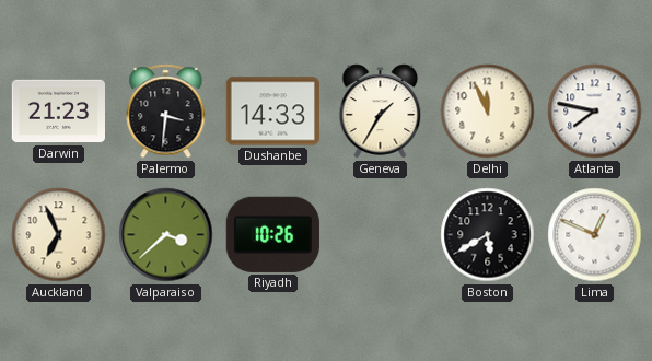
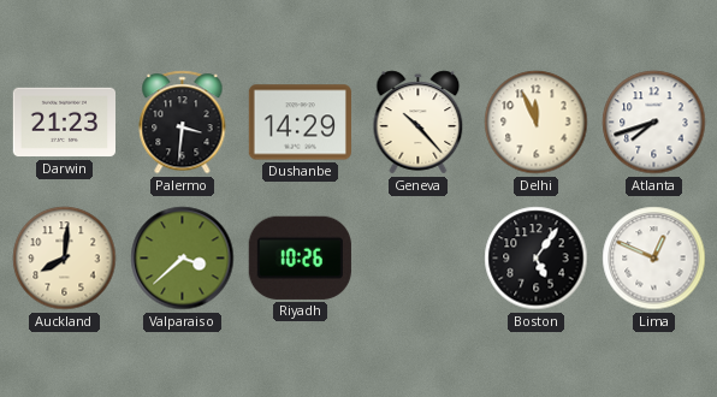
Dushanbe: 14:33 -> 14:29 (300, 123)
Geneva: 1:35 -> 10:23 (419, 123)
Atlanta: 7:47 -> 7:42 (654, 123)
Auckland: 6:56 -> 8:01 (65, 259)
Boston: 5:40 -> 5:06 (537, 259)
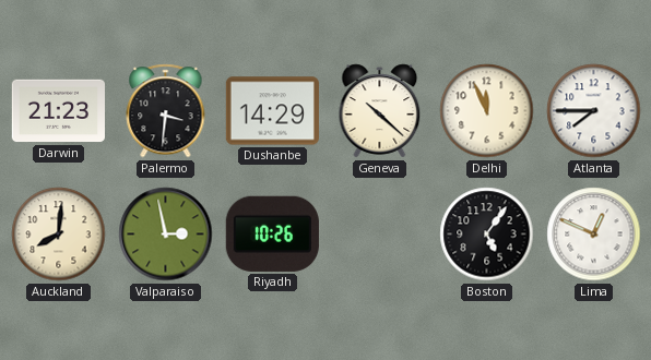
Geneva: 10:23 -> 10:22 (380, 111)
Atlanta: 7:42 -> 7:45 (594, 111)
Valparaiso: 3:38 -> 2:58 (166, 235)
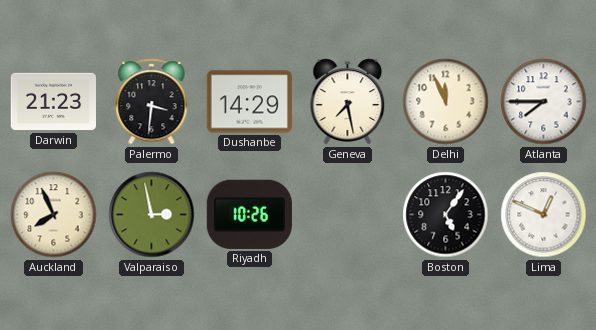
Geneva: 10:22 -> 7:28 (348, 102)
Auckland: 8:01 -> 7:56 (54, 215)
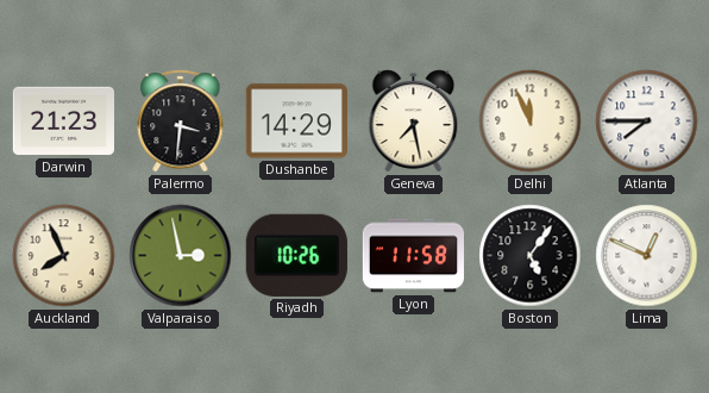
Lyon: none -> 11:58 (413, 256)
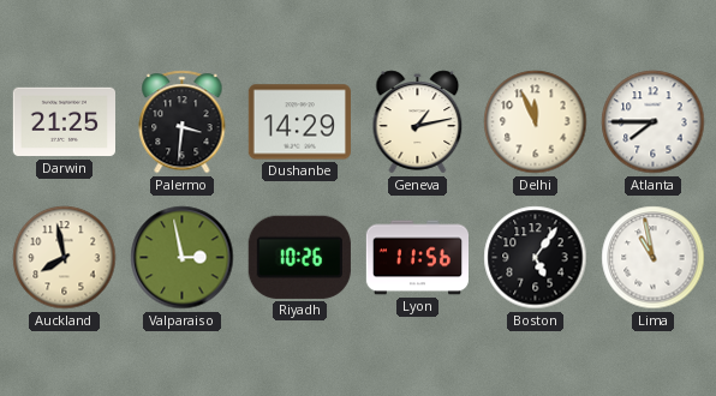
Darwin: 21:23 -> 21:25 (64, 122)
Geneva: 7:28 -> 1:13 (418, 122)
Auckland: 7:56 -> 7:58 (65, 258)
Lyon: 11:58 -> 11:56 (417, 258)
Lima: 12:49 -> 10:58 (654, 258)
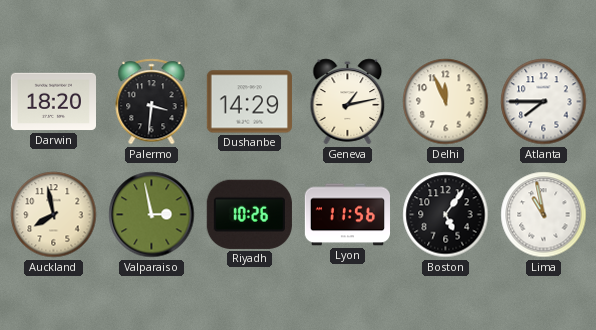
Darwin: 21:25 -> 18:20 (53, 102)
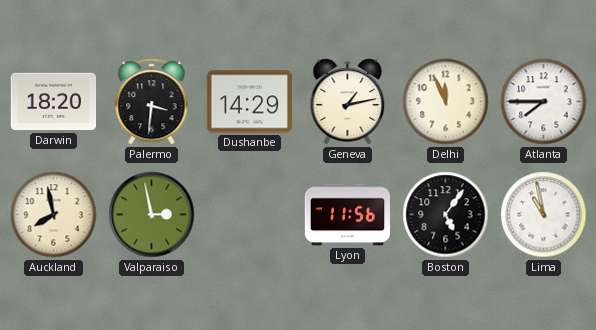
Riyadh: 10:26 -> none (249, 214)
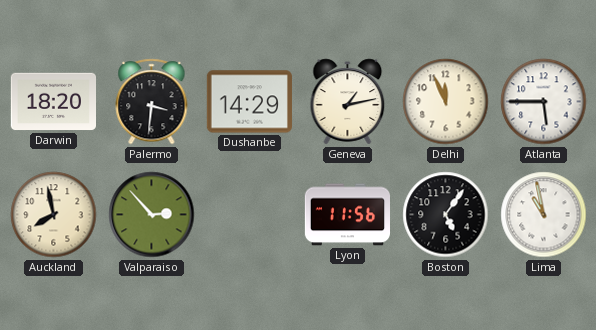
Atlanta: 7:45 -> 5:45 (544, 102)
Valparaiso: 2:58 -> 2:53 (152, 215)
